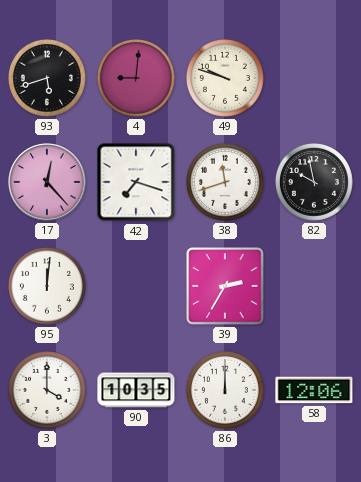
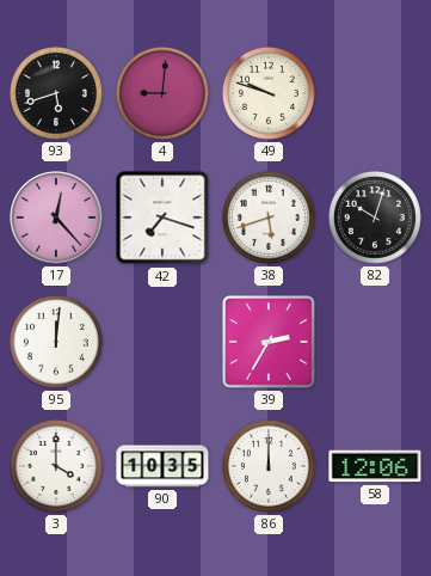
38: 11:42 -> 5:42 (269, 217)
82: 9:58 -> 10:03 (375, 217)
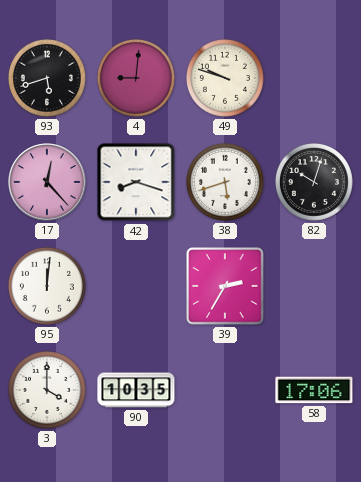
42: 7:18 -> 8:18 (136, 182)
86: 12:00 -> none (269, 466)
58: 12:06 -> 17:06 (314, 390)
